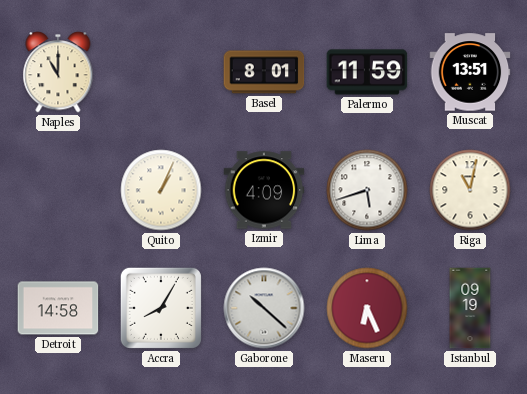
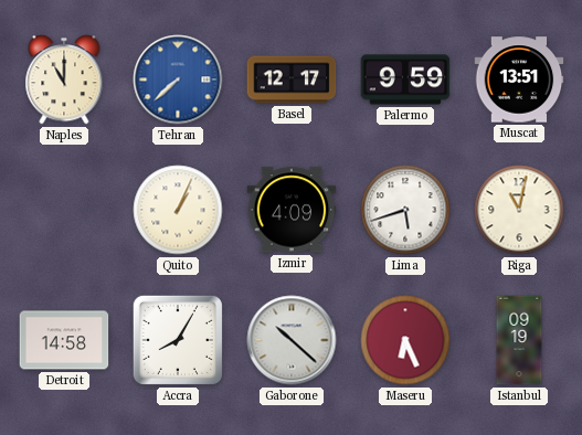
Tehran: none -> 7:38 (178, 79)
Basel: 8:01 -> 12:17 (292, 79)
Palermo: 11:59 -> 9:59 (405, 79)
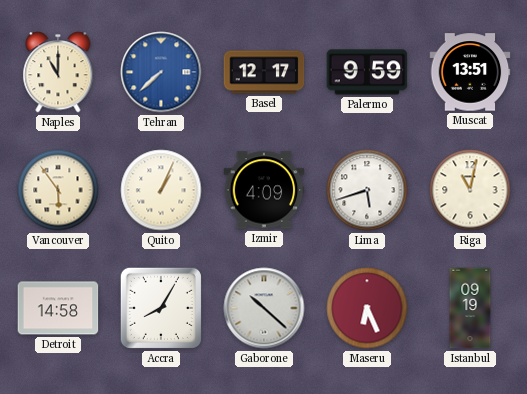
Vancouver: none -> 5:54 (58, 190)
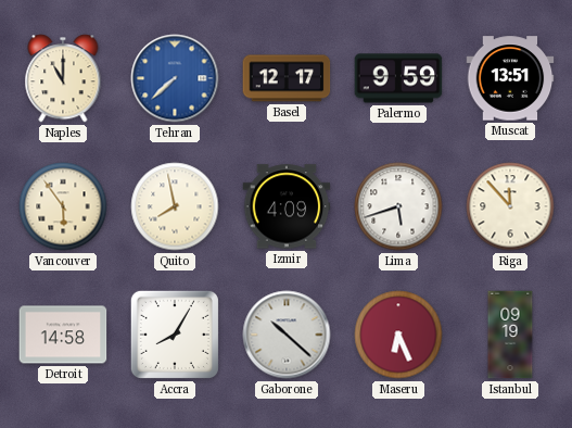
Quito: 1:04 -> 7:58 (175, 206)
Riga: 11:02 -> 11:53 (510, 206)
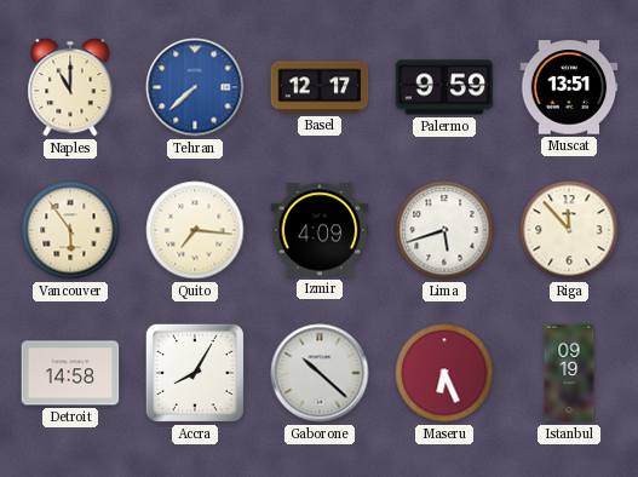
Quito: 7:58 -> 7:16 (195, 230)
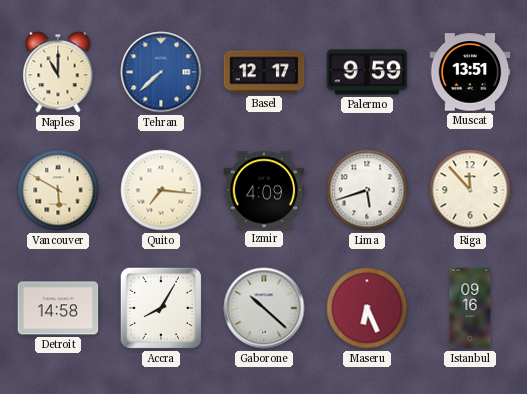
Vancouver: 5:54 -> 5:50 (58, 190)
Istanbul: 09:19 -> 09:16 (470, 308)
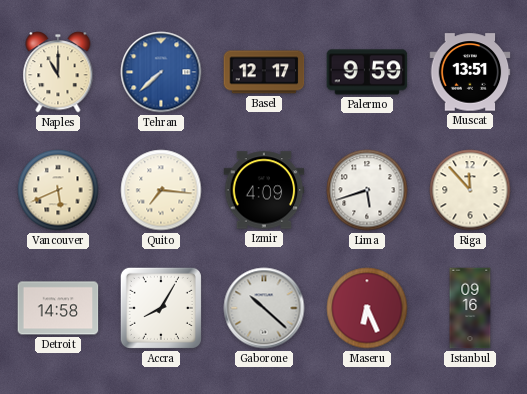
Vancouver: 5:50 -> 5:41 (58, 190)
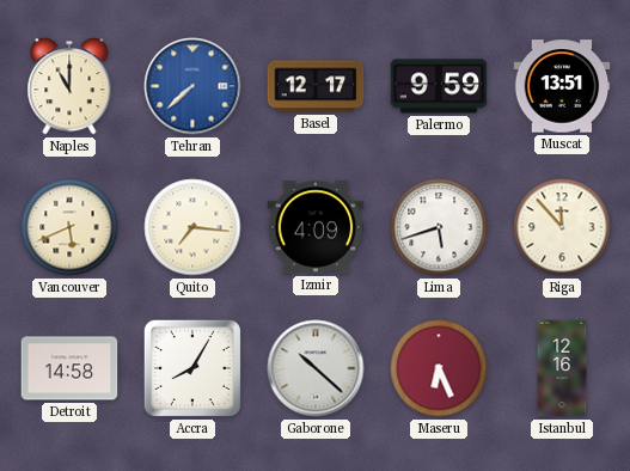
Istanbul: 09:16 -> 12:16 (562, 368)
